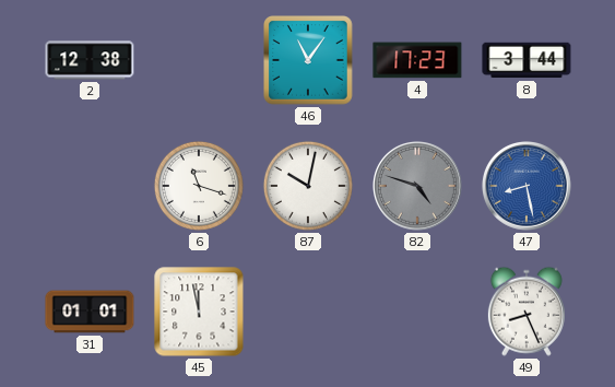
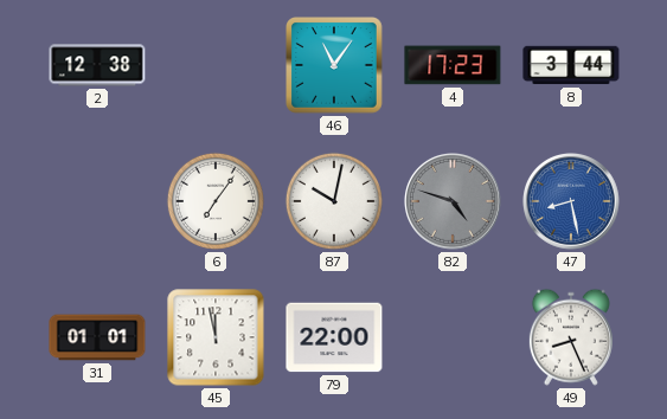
6: 11:18 -> 7:06 (216, 201)
79: none -> 22:00 (334, 337)
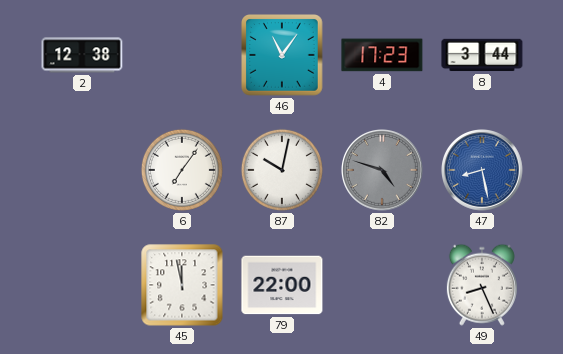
31: 01:01 -> none (97, 337)
